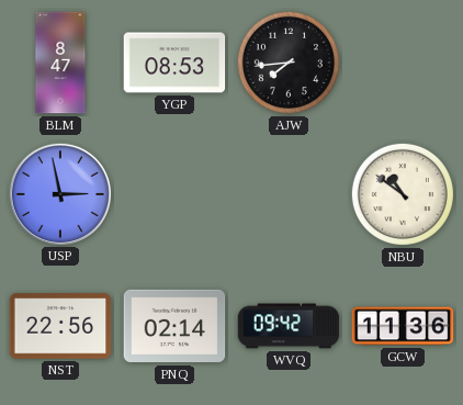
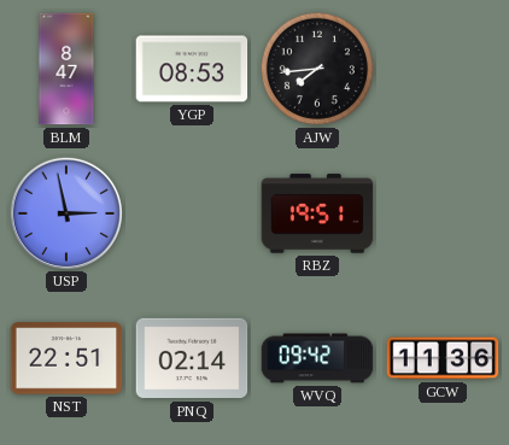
RBZ: none -> 19:51 (317, 213)
NBU: 10:51 -> none (403, 194)
NST: 22:56 -> 22:51 (66, 358)
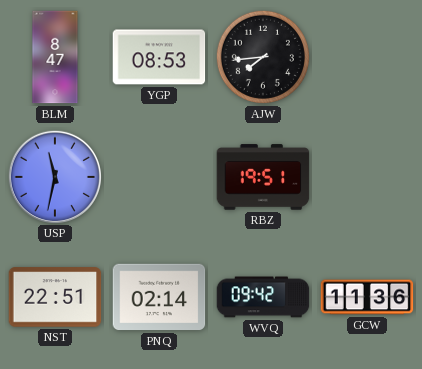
USP: 2:58 -> 11:32 (54, 176)
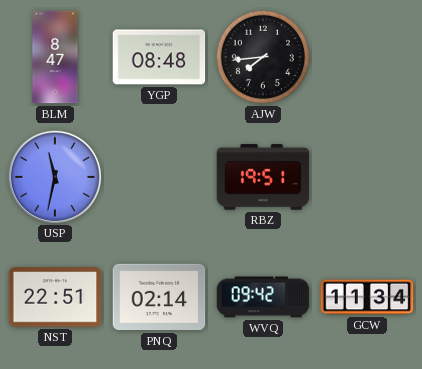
YGP: 08:53 -> 08:48 (159, 57)
GCW: 11:36 -> 11:34 (367, 297)
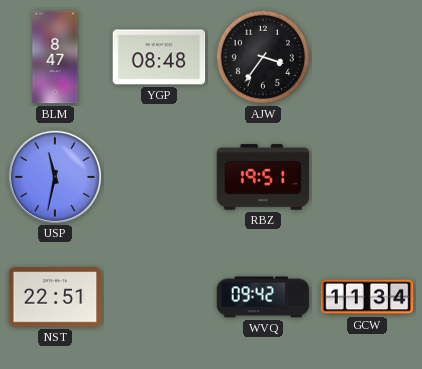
AJW: 7:44 -> 3:36 (263, 57)
PNQ: 02:14 -> none (159, 297)
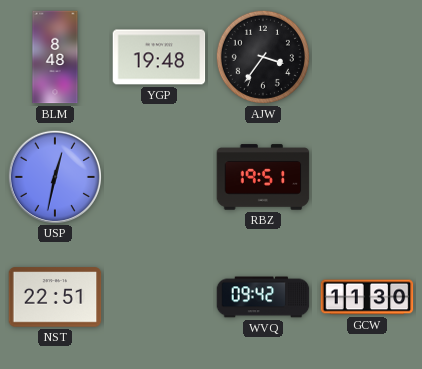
BLM: 8:47 -> 8:48 (55, 57)
YGP: 08:48 -> 19:48 (159, 57)
USP: 11:32 -> 12:32 (54, 176)
GCW: 11:34 -> 11:30 (367, 297)
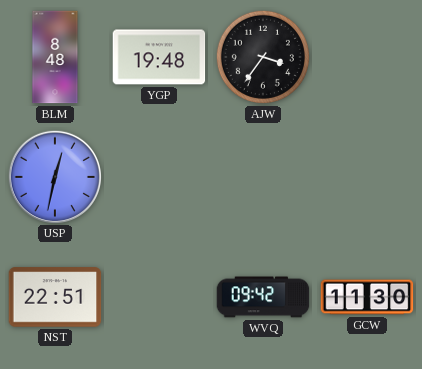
RBZ: 19:51 -> none (263, 177)
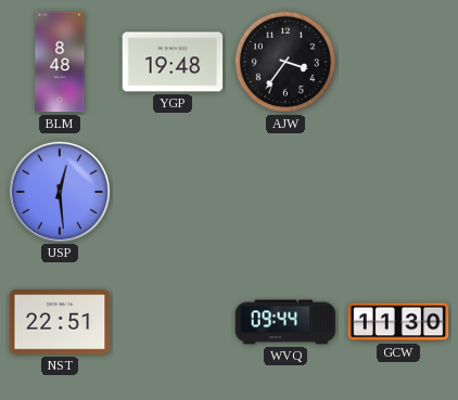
USP: 12:32 -> 12:29 (59, 191)
WVQ: 09:42 -> 09:44 (285, 322)
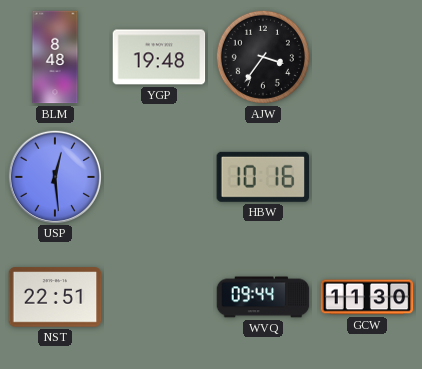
HBW: none -> 10:16 (262, 177)
